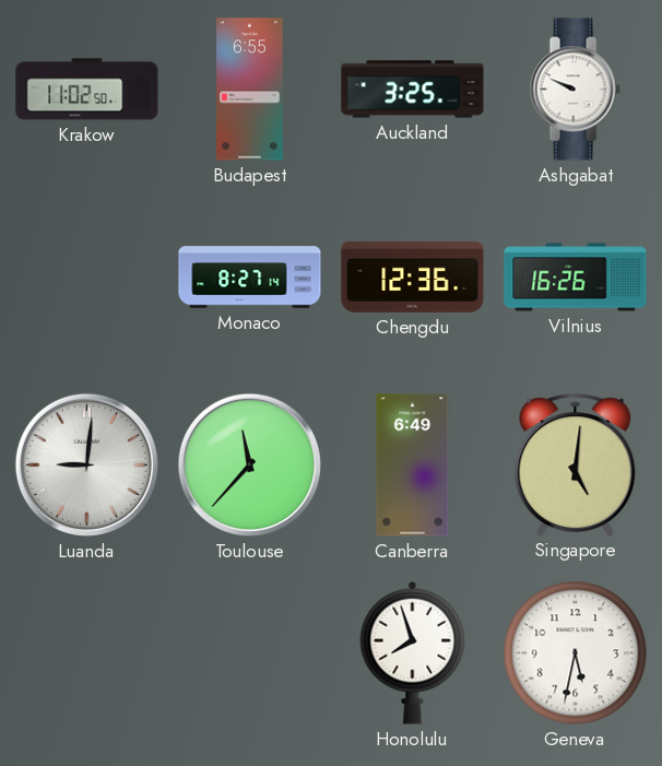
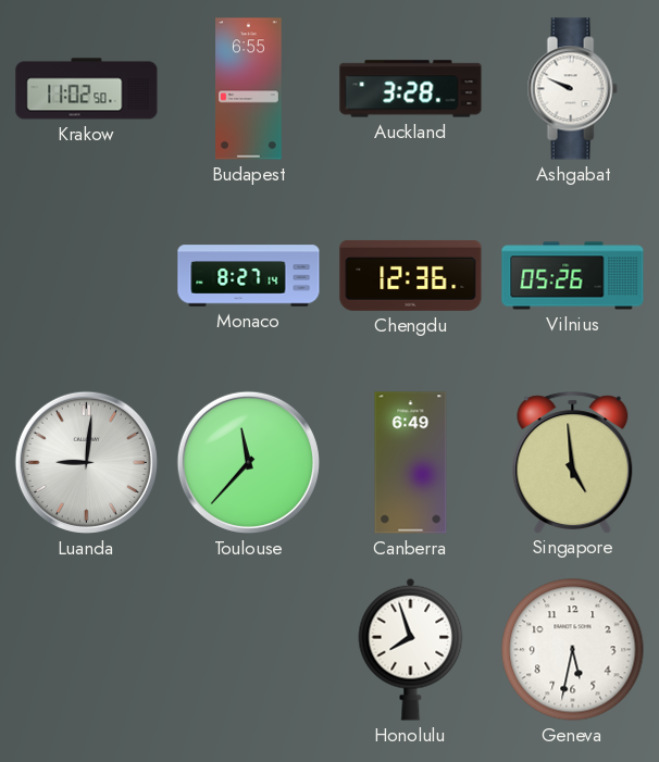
Auckland: 3:25 -> 3:28 (411, 89)
Vilnius: 16:26 -> 05:26 (573, 276)
Singapore: 5:01 -> 4:59 (573, 462)
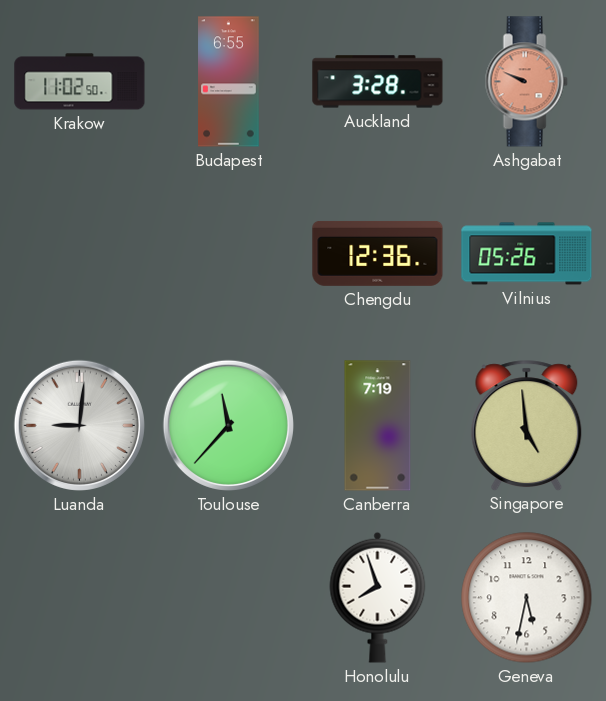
Ashgabat dial: white -> salmon (526, 82)
Monaco: 8:27 -> none (249, 276)
Canberra: 6:49 -> 7:19 (378, 426)
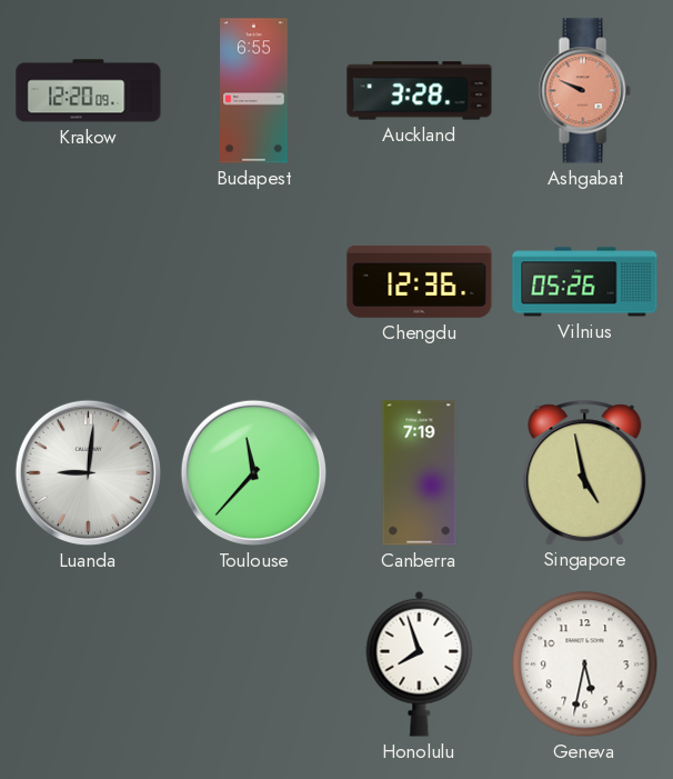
Krakow: 11:02 -> 12:20 (89, 91)
Singapore: 4:59 -> 4:58 (585, 472)
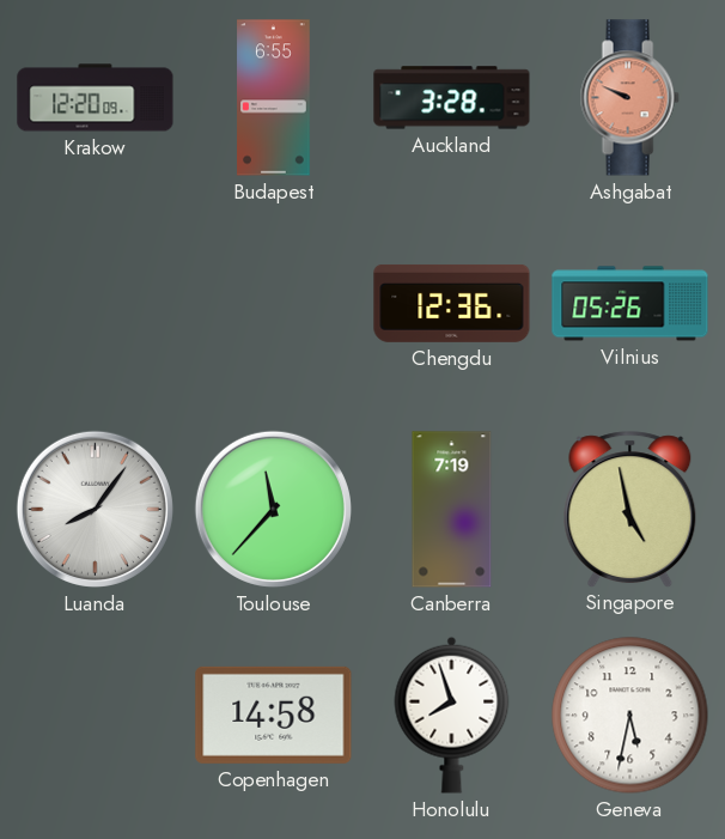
Luanda: 9:01 -> 8:06 (95, 509)
Copenhagen: none -> 14:58 (274, 715)
